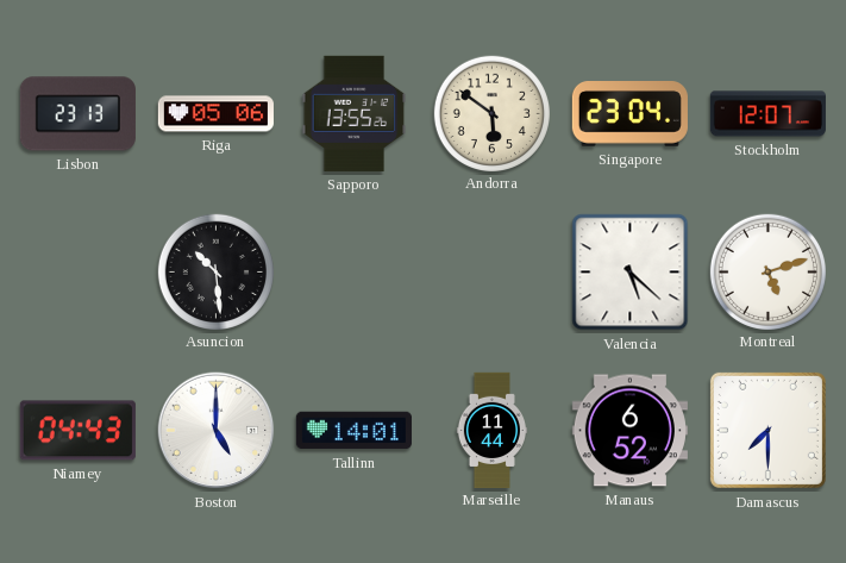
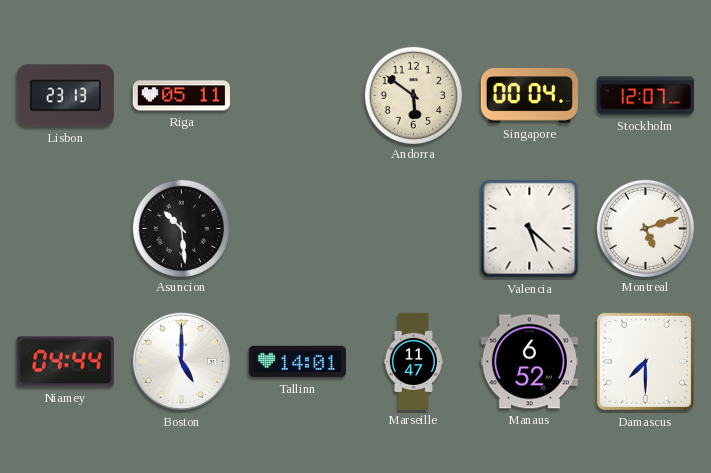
Riga: 05:06 -> 05:11 (181, 96)
Sapporo: 13:55 -> none (355, 113)
Singapore: 23:04 -> 00:04 (529, 96)
Niamey: 04:43 -> 04:44 (65, 362)
Marseille: 11:44 -> 11:47 (413, 361)
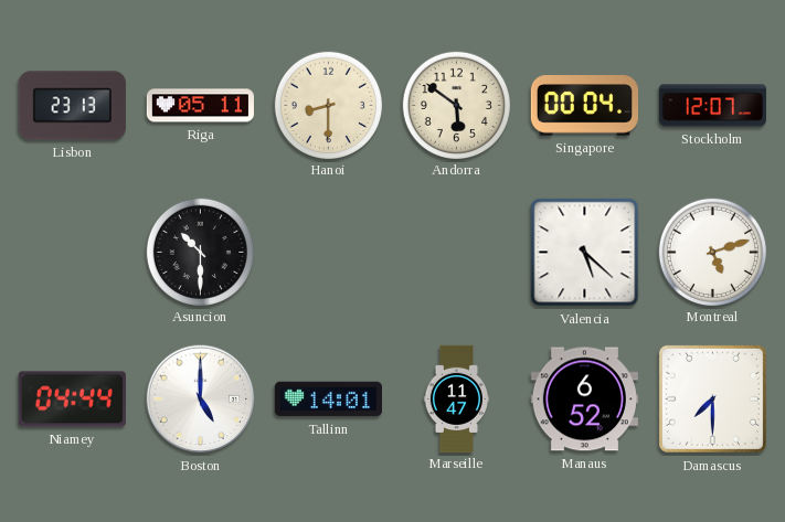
Hanoi: none -> 8:30 (328, 105)
Asuncion: 10:29 -> 10:30 (200, 252)
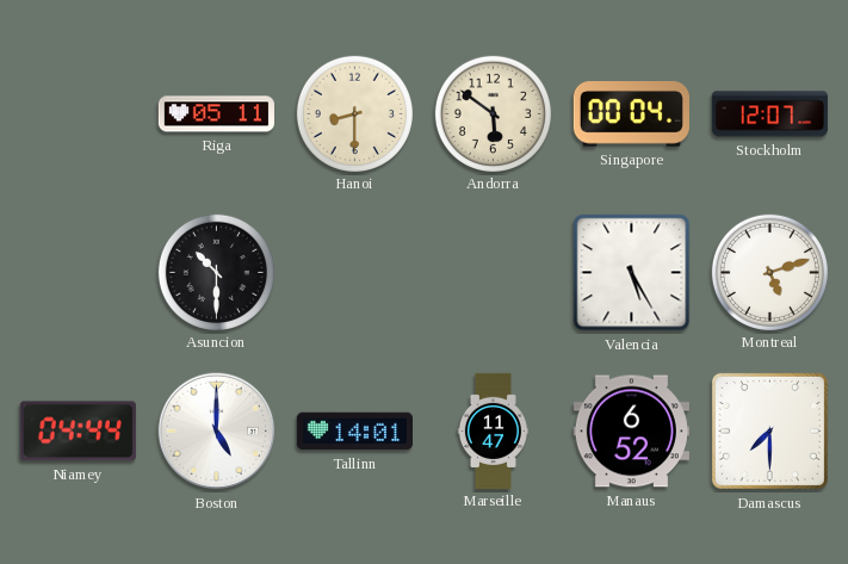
Lisbon: 23:13 -> none (72, 106)
Valencia: 5:22 -> 5:25 (632, 273)
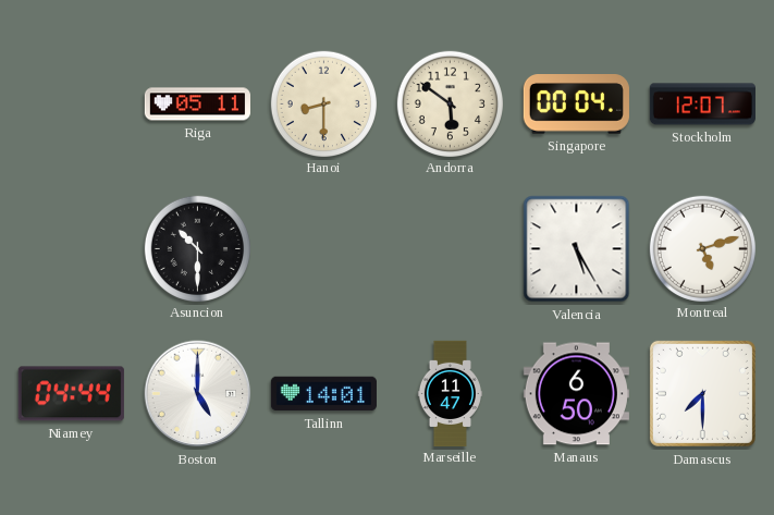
Manaus: 6:52 -> 6:50 (576, 394)
